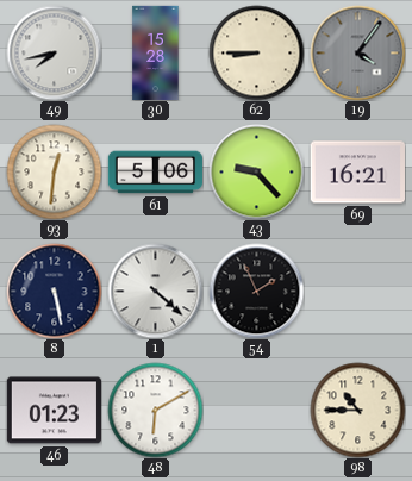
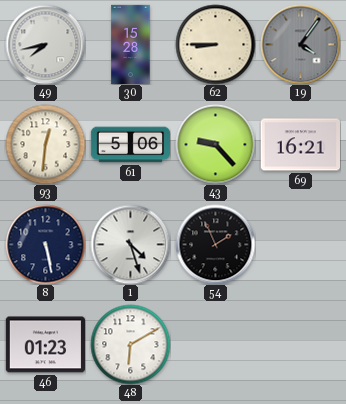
1: 4:22 -> 4:27 (130, 244)
98: 10:45 -> none (357, 410)
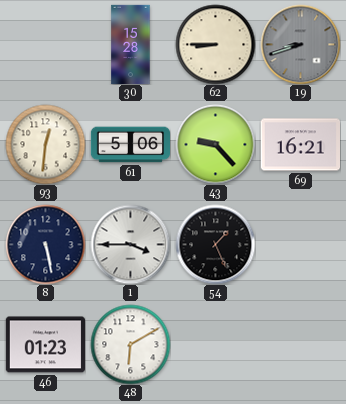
49: 7:43 -> none (45, 44)
19: 4:06 -> 8:42 (300, 44)
1: 4:27 -> 3:45 (130, 244)
54: 1:56 -> 1:26 (215, 244)
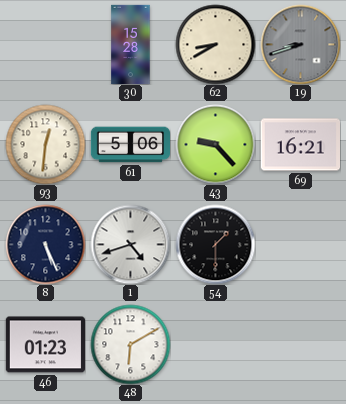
62: 8:45 -> 8:40 (215, 44)
8: 5:28 -> 5:26 (45, 244)
1: 3:45 -> 4:42 (130, 244)
54: 1:26 -> 1:30 (215, 244)
